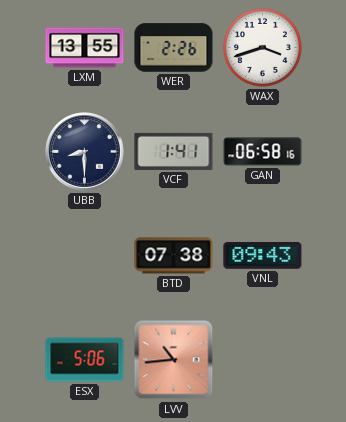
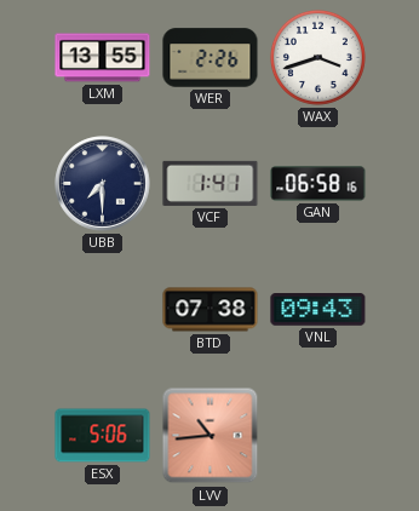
UBB: 8:30 -> 7:30 (103, 184)
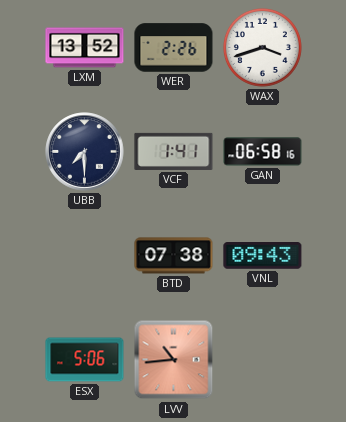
LXM: 13:55 -> 13:52 (85, 48)
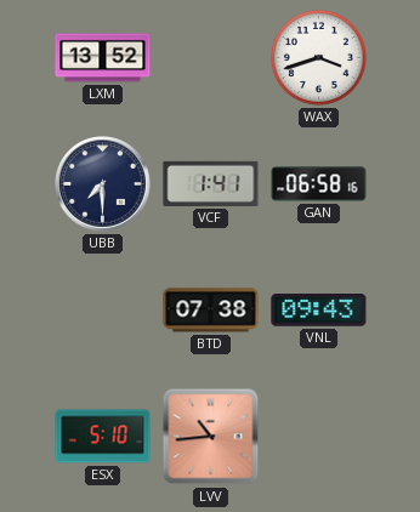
WER: 2:26 -> none (174, 48)
ESX: 5:06 -> 5:10 (103, 437)
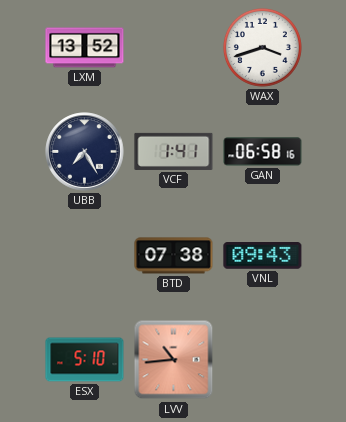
UBB: 7:30 -> 7:25 (85, 152)
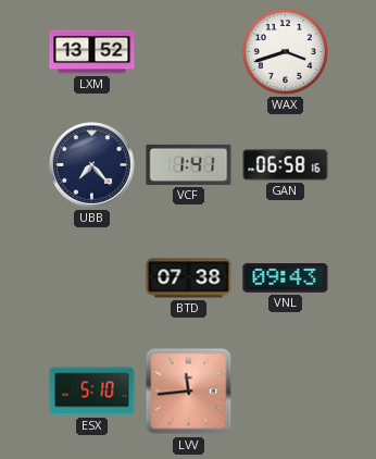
UBB: 7:25 -> 7:23 (92, 165)
LVV: 10:44 -> 11:44 (189, 392)
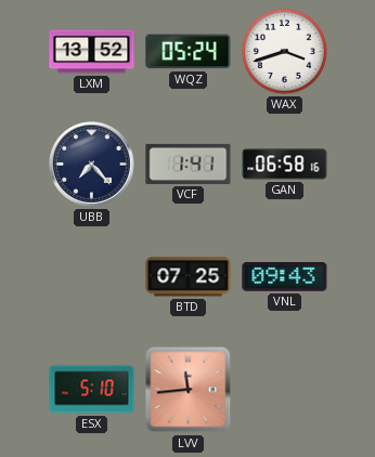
WQZ: none -> 05:24 (189, 52)
BTD: 07:38 -> 07:25 (189, 277)
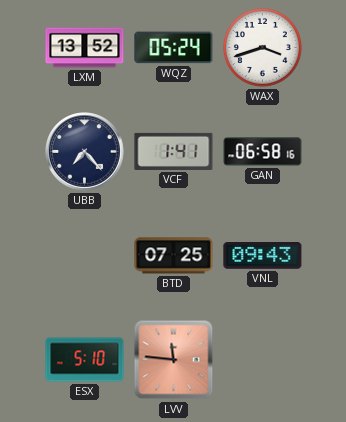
LVV: 11:44 -> 11:46 (174, 360)
